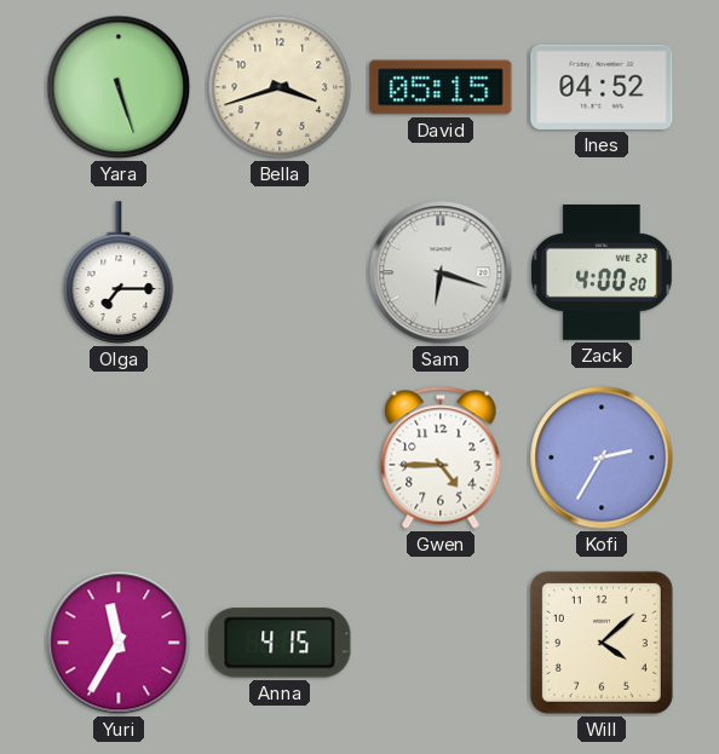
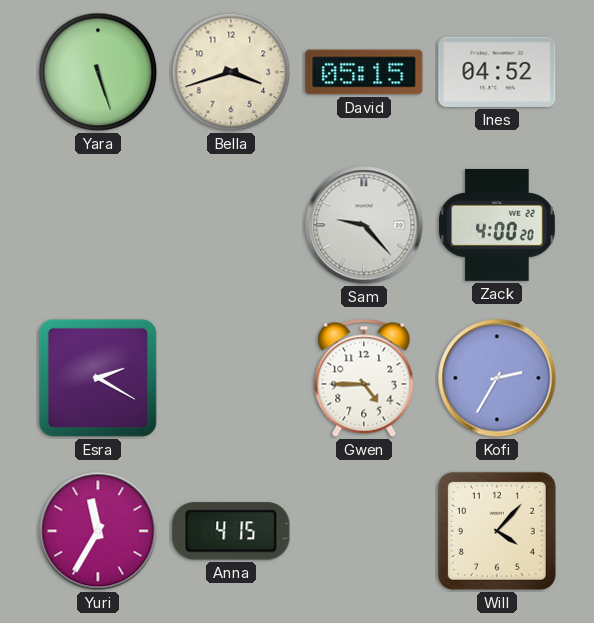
Olga: 7:15 -> none (119, 272)
Sam: 6:18 -> 9:23 (364, 225)
Esra: none -> 2:20 (98, 378)
Will: 4:08 -> 4:07 (497, 531)
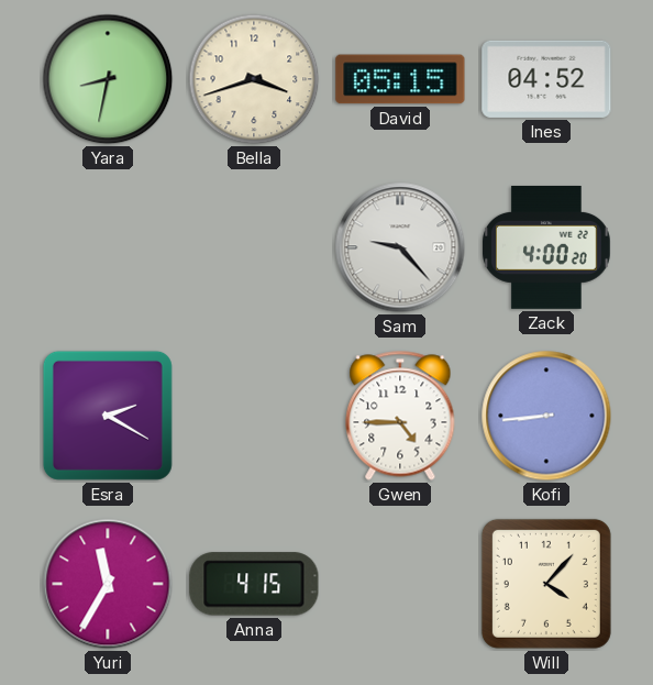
Yara: 5:27 -> 8:32 (108, 79)
Kofi: 2:35 -> 8:44 (546, 416)
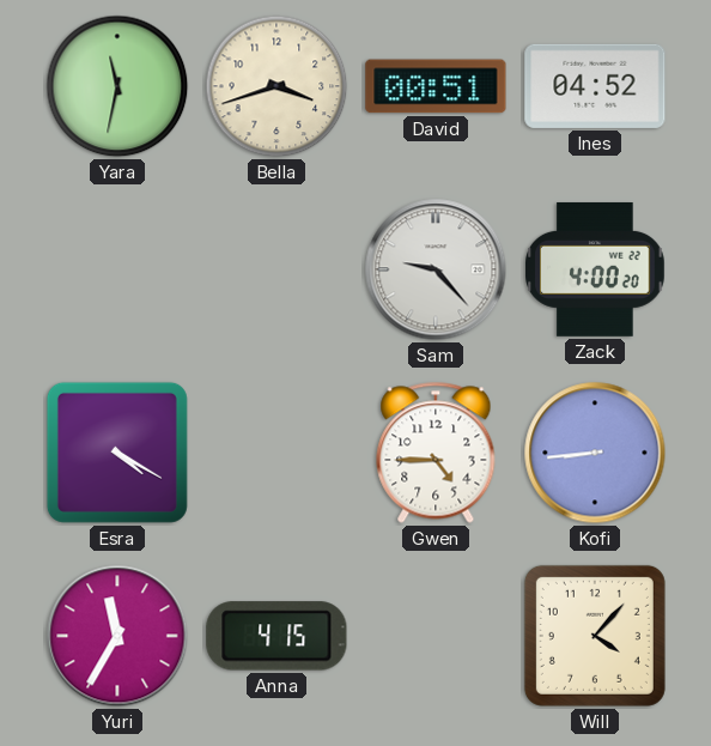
Yara: 8:32 -> 11:32 (117, 86)
David: 05:15 -> 00:51 (436, 86)
Esra: 2:20 -> 4:20 (117, 453)
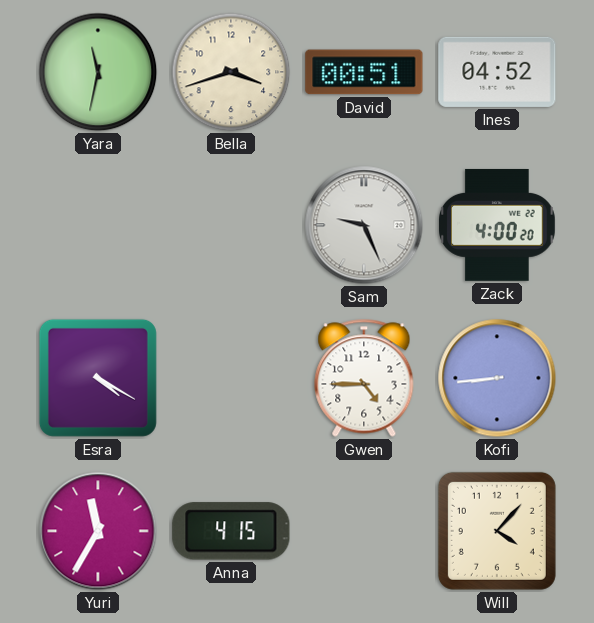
Sam: 9:23 -> 9:26 (364, 225)
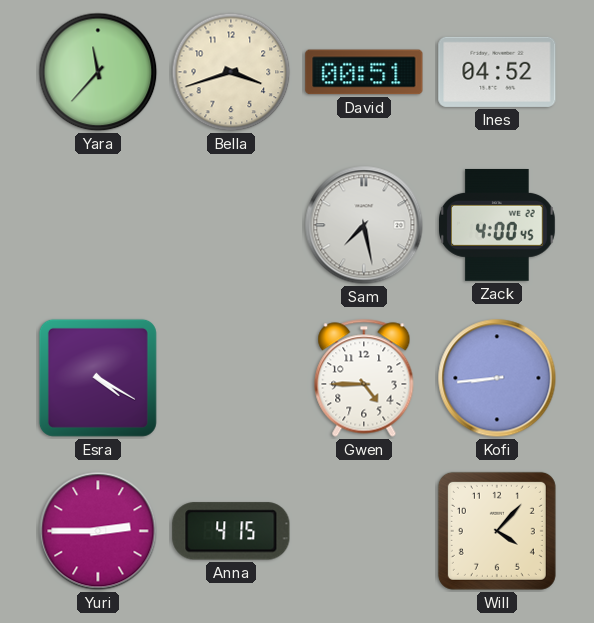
Yara: 11:32 -> 11:37 (98, 72)
Sam: 9:26 -> 7:28 (364, 225)
Zack: 4:00:20 -> 4:00:45 (497, 225)
Yuri: 11:35 -> 2:45 (98, 531)
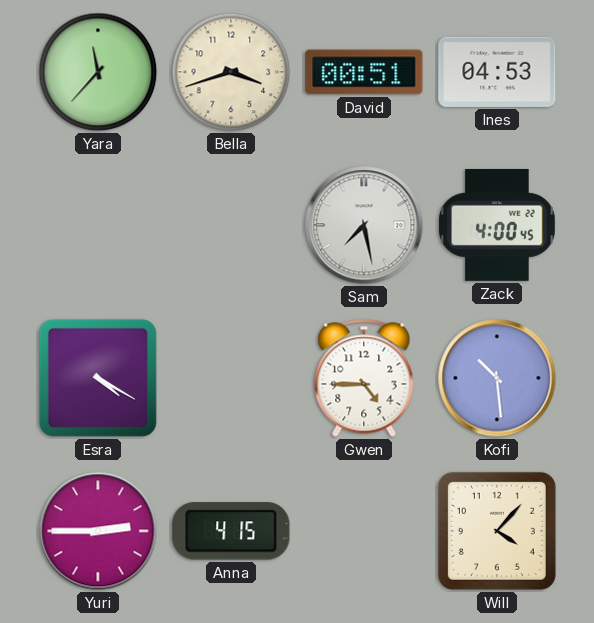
Ines: 04:52 -> 04:53 (497, 72)
Kofi: 8:44 -> 10:29 (497, 378)
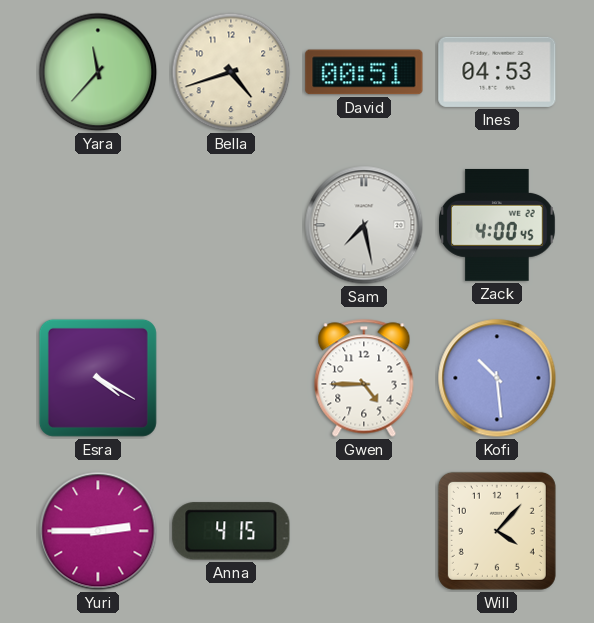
Bella: 3:42 -> 4:42 (231, 72)
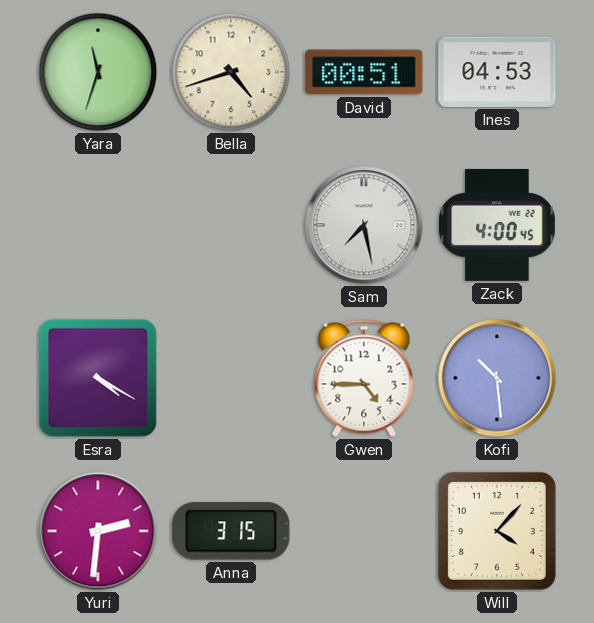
Yara: 11:37 -> 11:33 (98, 72)
Yuri: 2:45 -> 2:31 (98, 531)
Anna: 4:15 -> 3:15 (231, 531)
